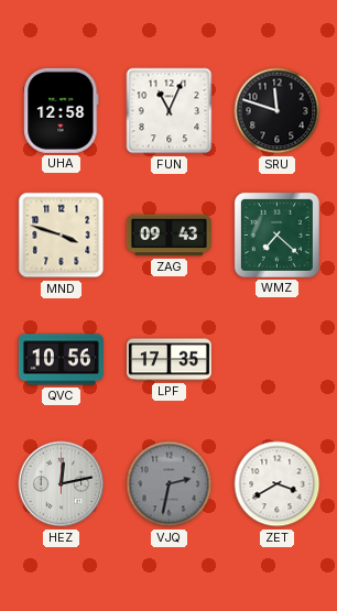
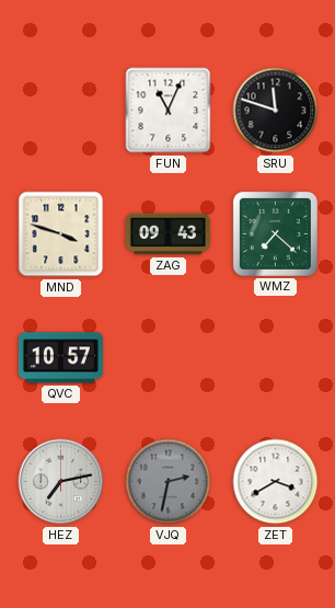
UHA: 12:58 -> none (62, 110)
QVC: 10:56 -> 10:57 (60, 358)
LPF: 17:35 -> none (168, 360)
HEZ: 12:13 -> 7:13 (61, 482)
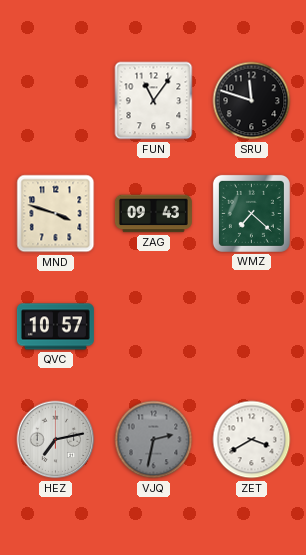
FUN: 11:04 -> 11:06 (154, 101)
